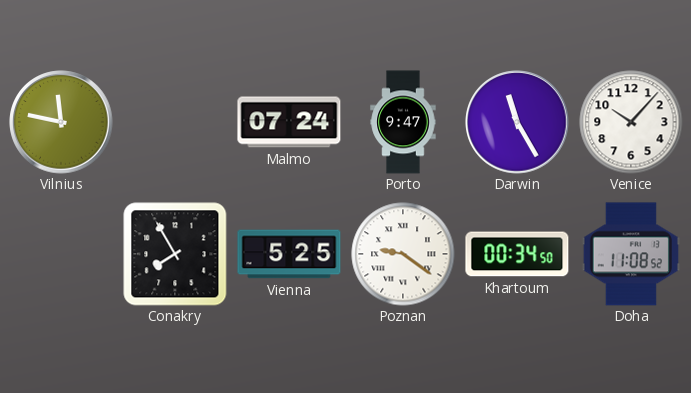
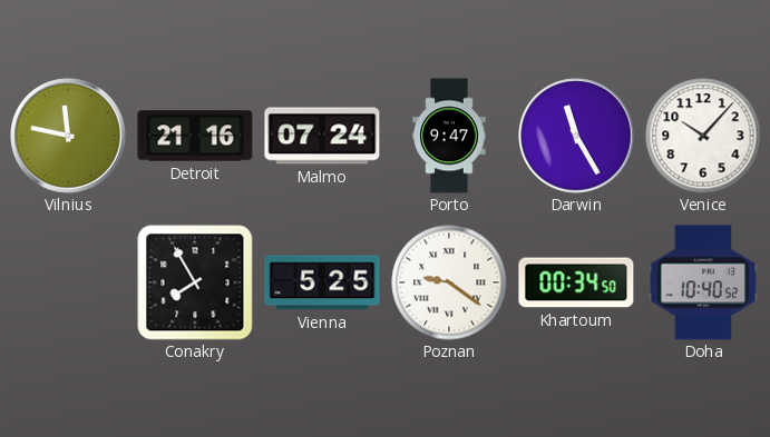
Detroit: none -> 21:16 (195, 136)
Doha: 11:08 -> 10:40 (703, 282)
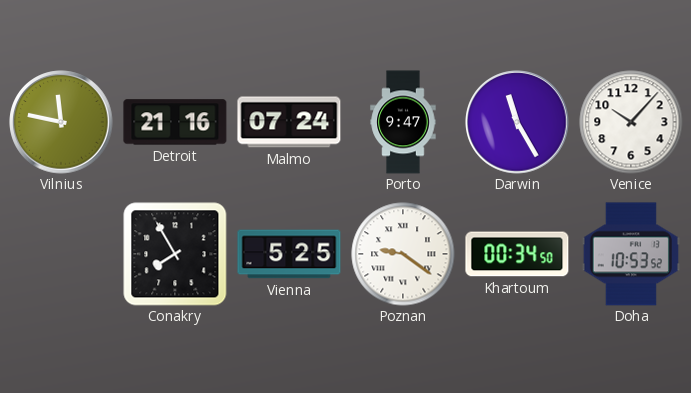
Doha: 10:40 -> 10:53 (631, 254)
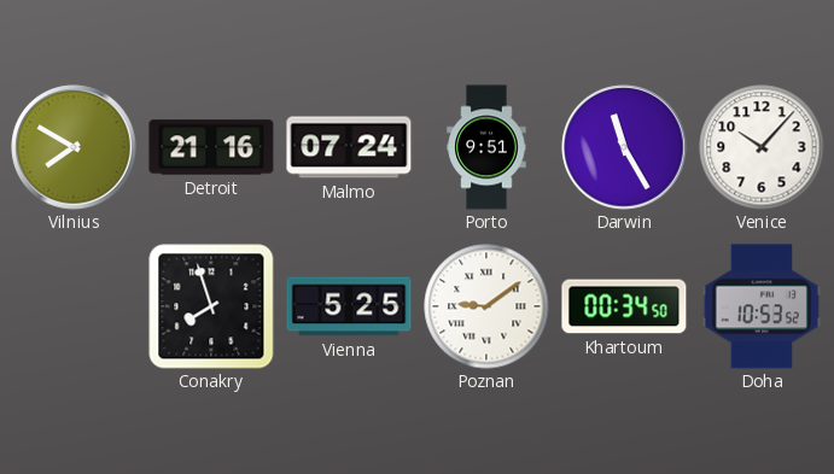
Vilnius: 11:47 -> 7:50 (74, 147)
Porto: 9:47 -> 9:51 (486, 147)
Conakry: 7:55 -> 7:57 (211, 306)
Poznan: 9:21 -> 9:09 (486, 306)
